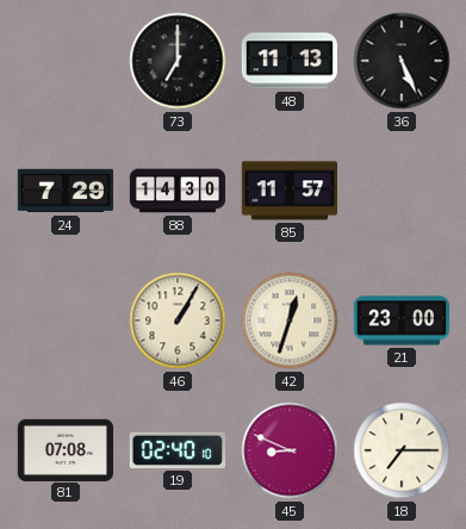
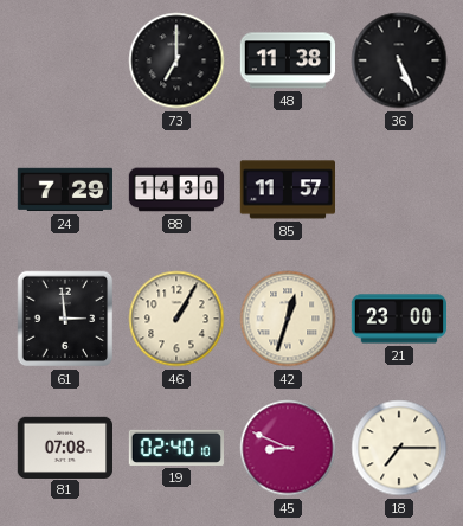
48: 11:13 -> 11:38 (287, 60)
61: none -> 2:59 (65, 319)
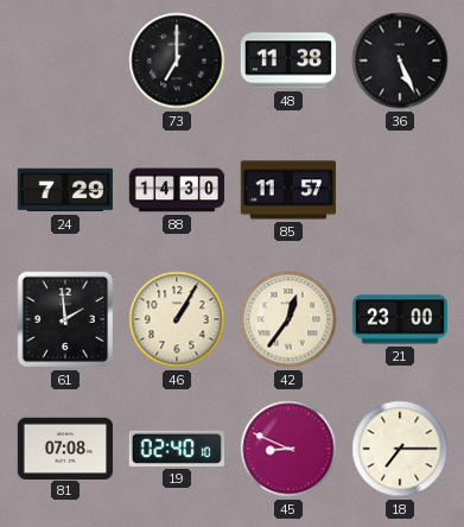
61: 2:59 -> 1:59 (65, 319)
42: 12:33 -> 12:36 (288, 319)
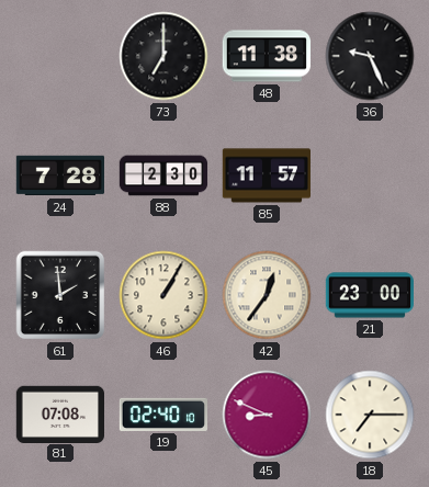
36: 5:26 -> 9:26 (370, 56)
24: 7:29 -> 7:28 (59, 175)
88: 14:30 -> 2:30 (163, 175)
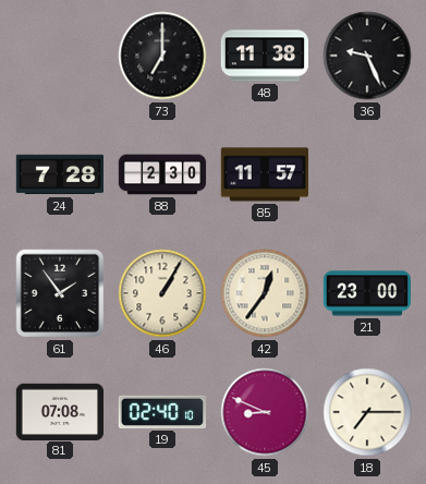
61: 1:59 -> 1:54 (60, 293)
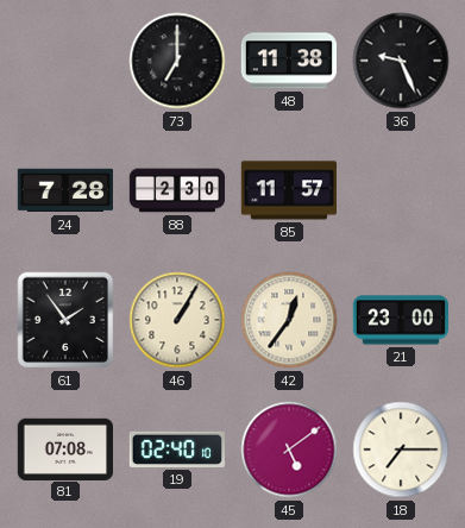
45: 8:49 -> 5:09 (289, 450)
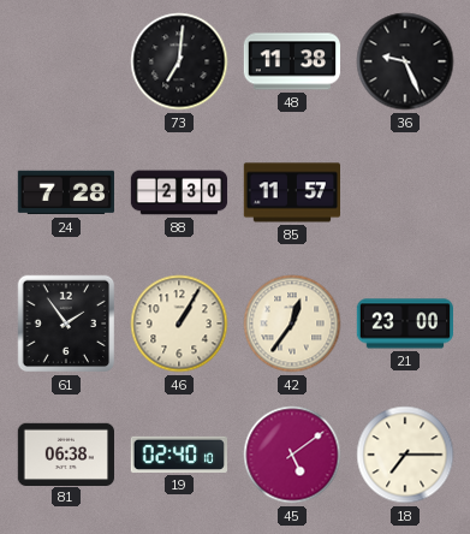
73: 7:00 -> 7:01 (179, 61)
81: 07:08 -> 06:38 (65, 453)
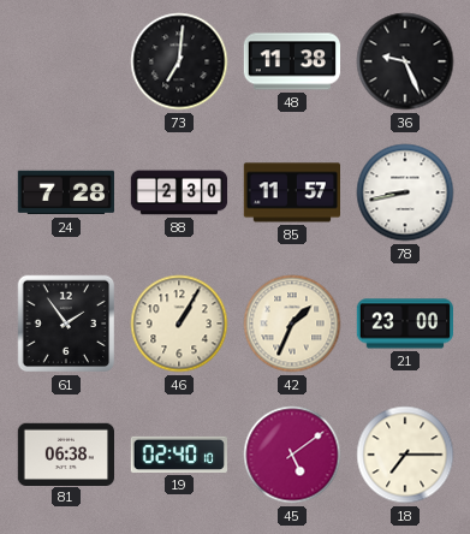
78: none -> 8:43 (405, 192)
42: 12:36 -> 1:34 (292, 324)
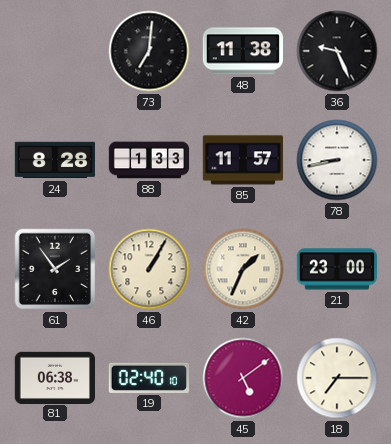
24: 7:28 -> 8:28 (54, 160)
88: 2:30 -> 1:33 (149, 160)
